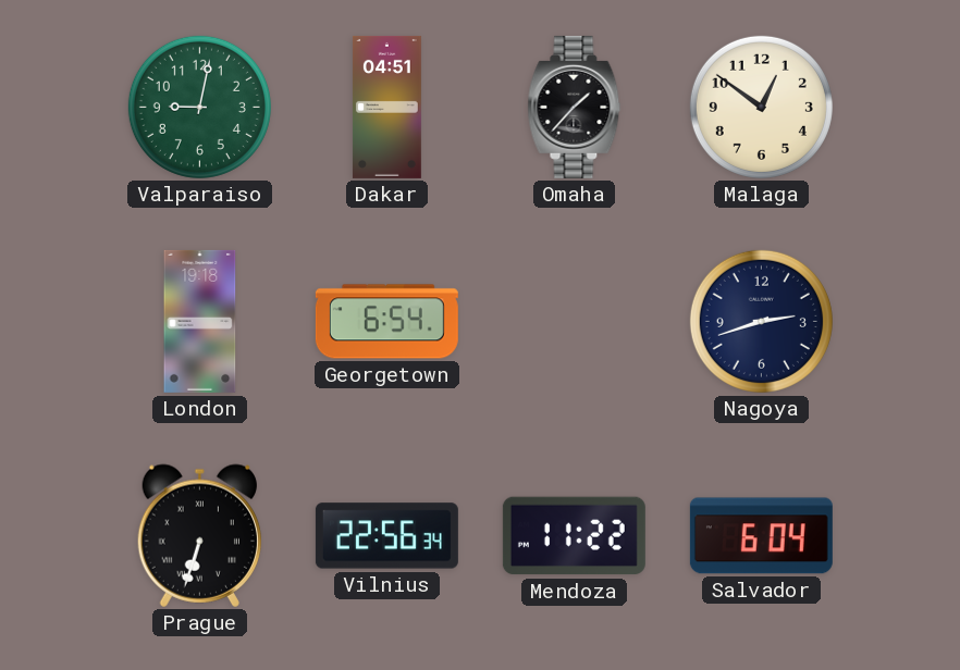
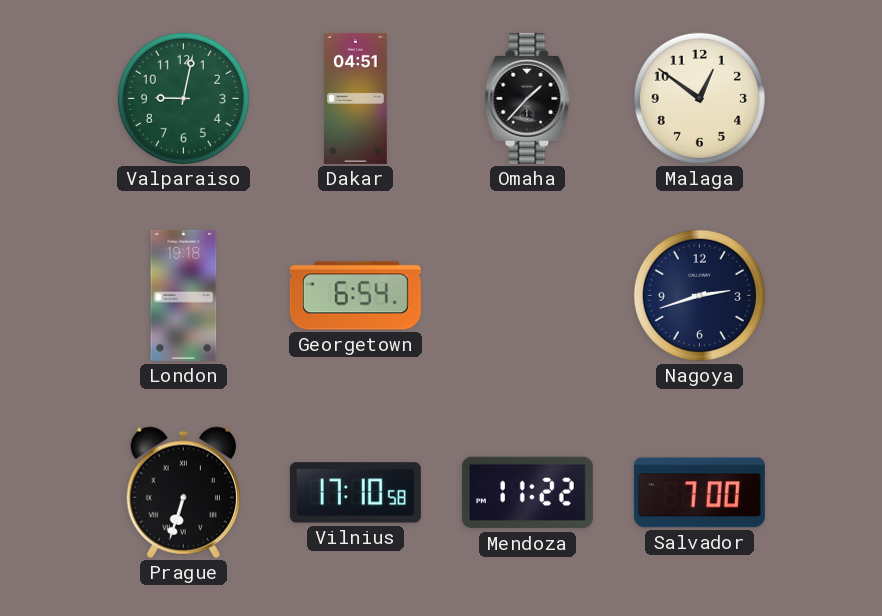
Vilnius: 22:56 -> 17:10 (355, 493)
Salvador: 6:04 -> 7:00 (699, 493)
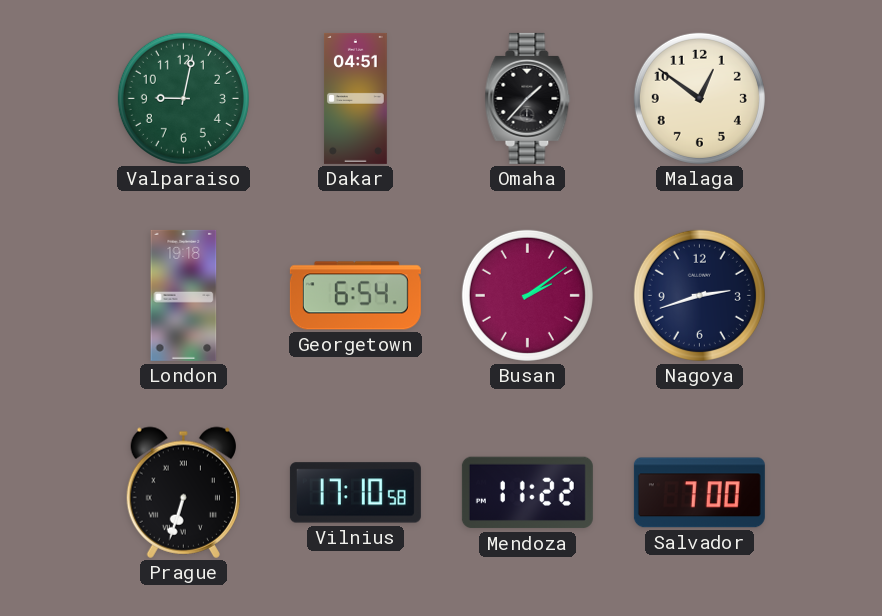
Busan: none -> 2:09 (527, 295)
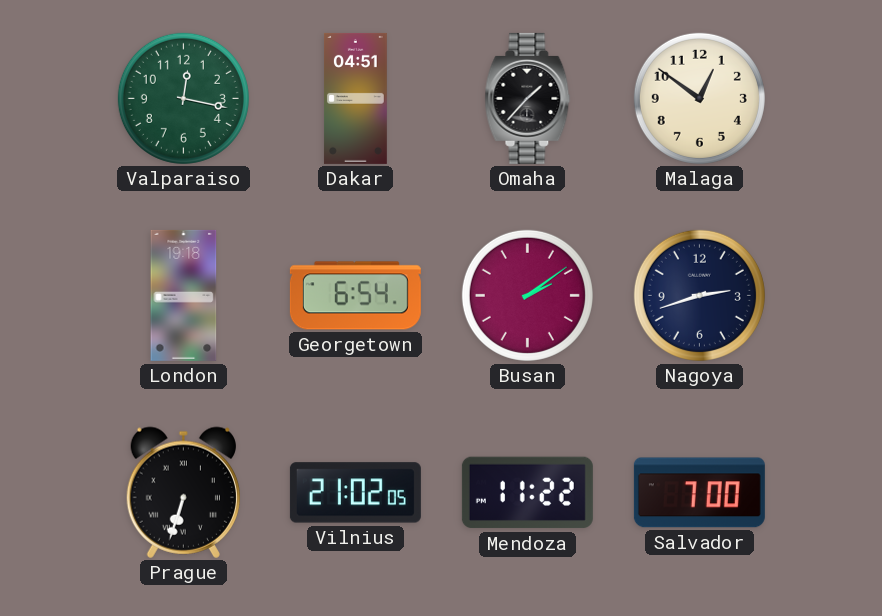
Valparaiso: 9:02 -> 12:17 (183, 98)
Vilnius: 17:10 -> 21:02 (355, 493)
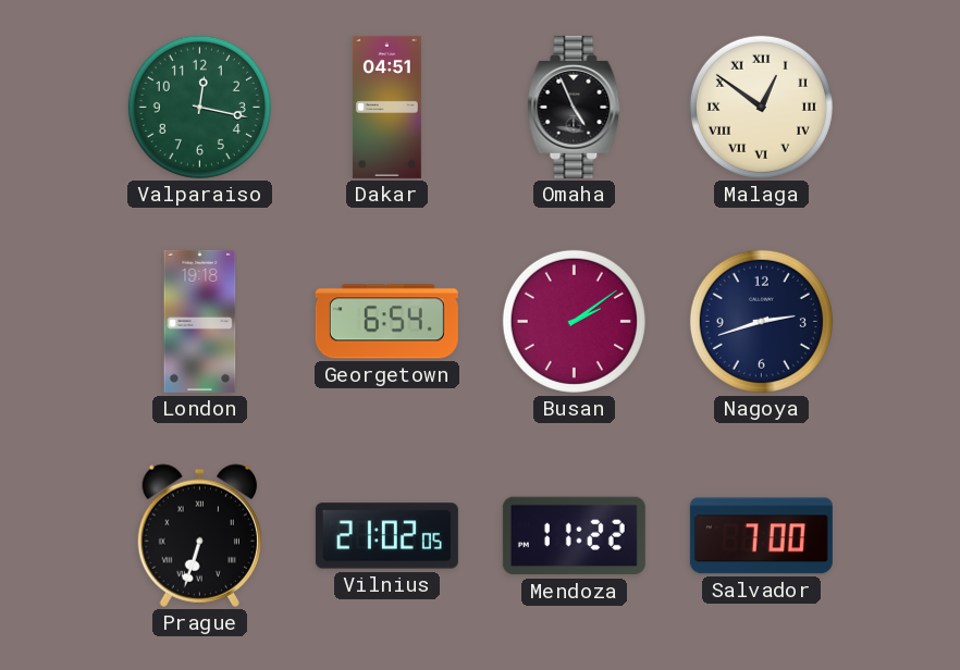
Omaha: 1:37 -> 4:56 (575, 107)
Malaga numerals: Arabic -> Roman (761, 107)
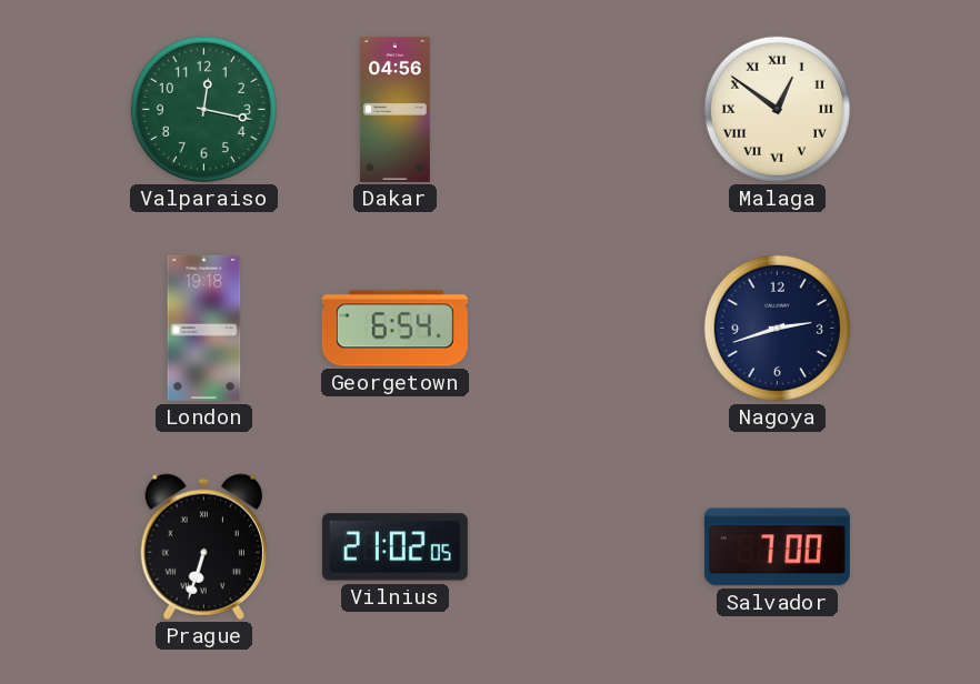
Dakar: 04:51 -> 04:56 (394, 109)
Omaha: 4:56 -> none (575, 107)
Busan: 2:09 -> none (574, 321)
Mendoza: 11:22 -> none (574, 536)
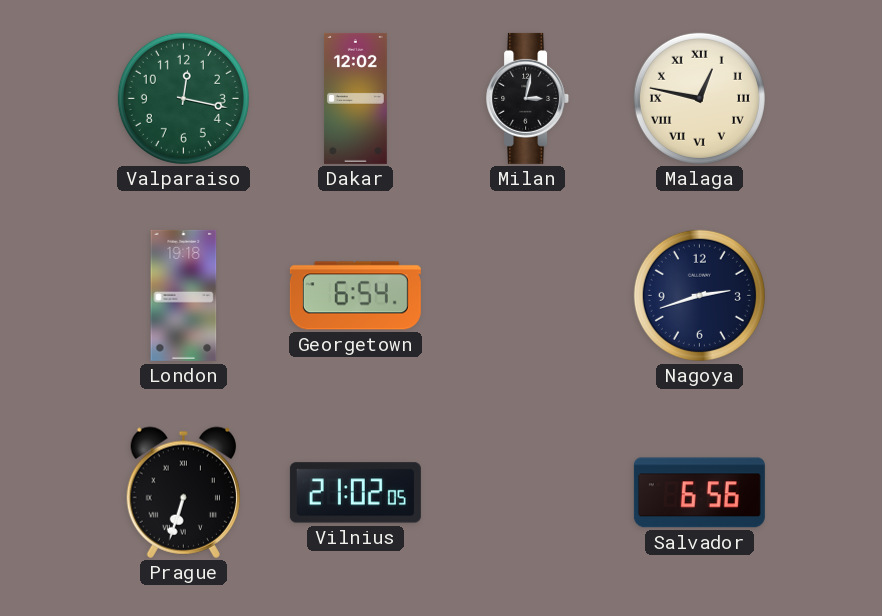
Dakar: 04:56 -> 12:02 (355, 98)
Milan: none -> 3:02 (528, 98)
Malaga: 12:51 -> 12:47 (699, 98)
Salvador: 7:00 -> 6:56 (699, 493)
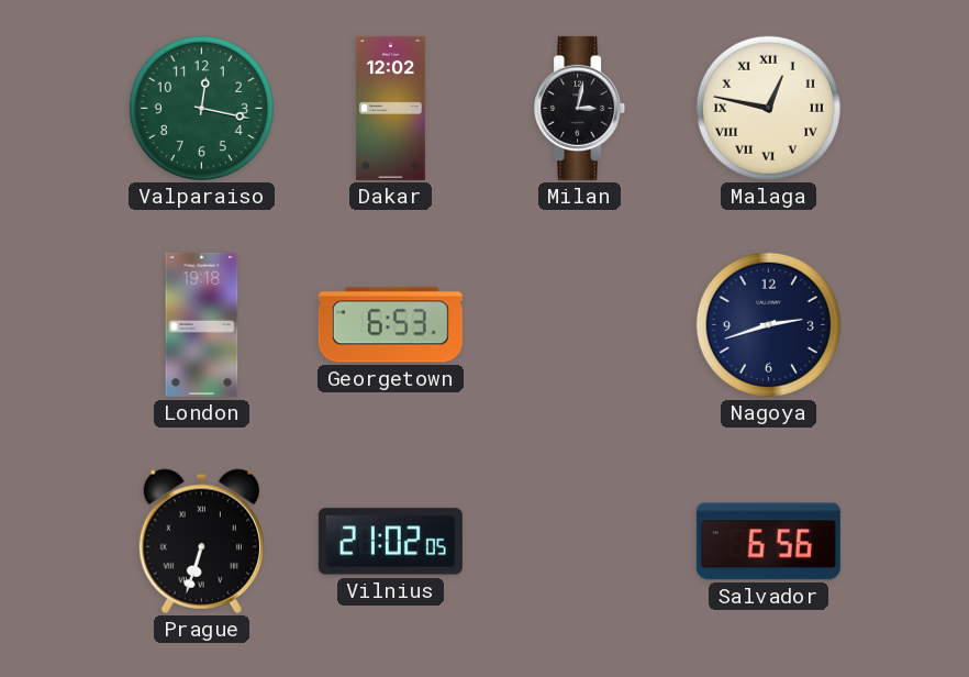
Georgetown: 6:54 -> 6:53 (390, 325)
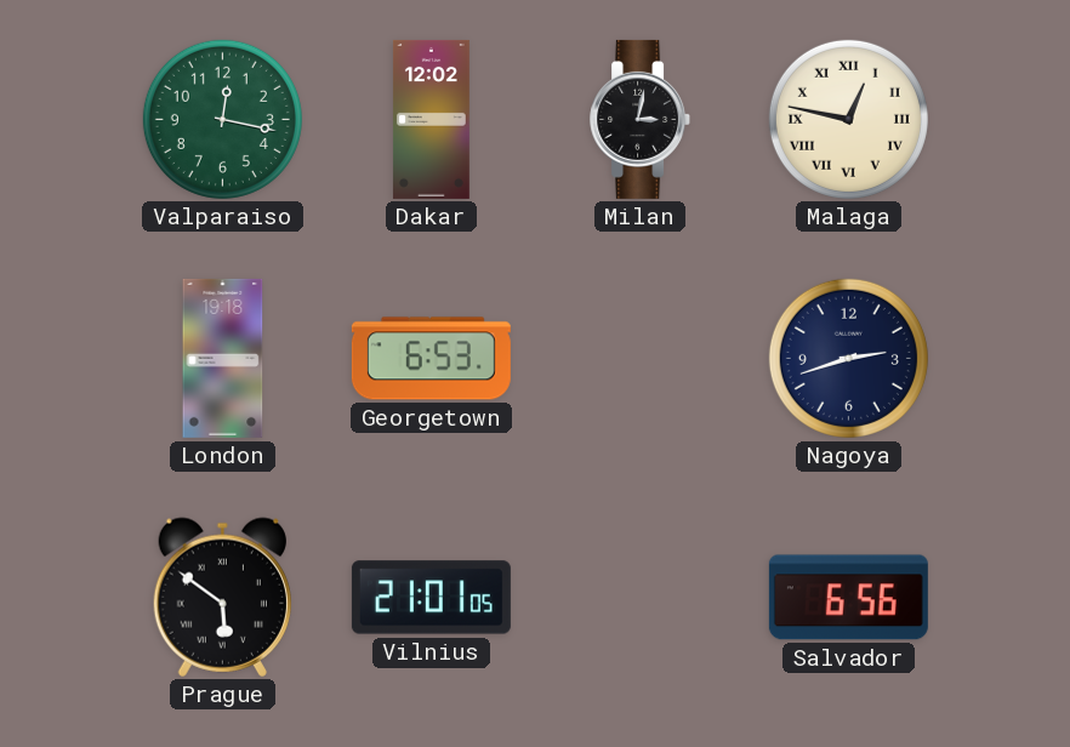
Prague: 6:33 -> 5:51 (222, 597)
Vilnius: 21:02 -> 21:01 (431, 598)
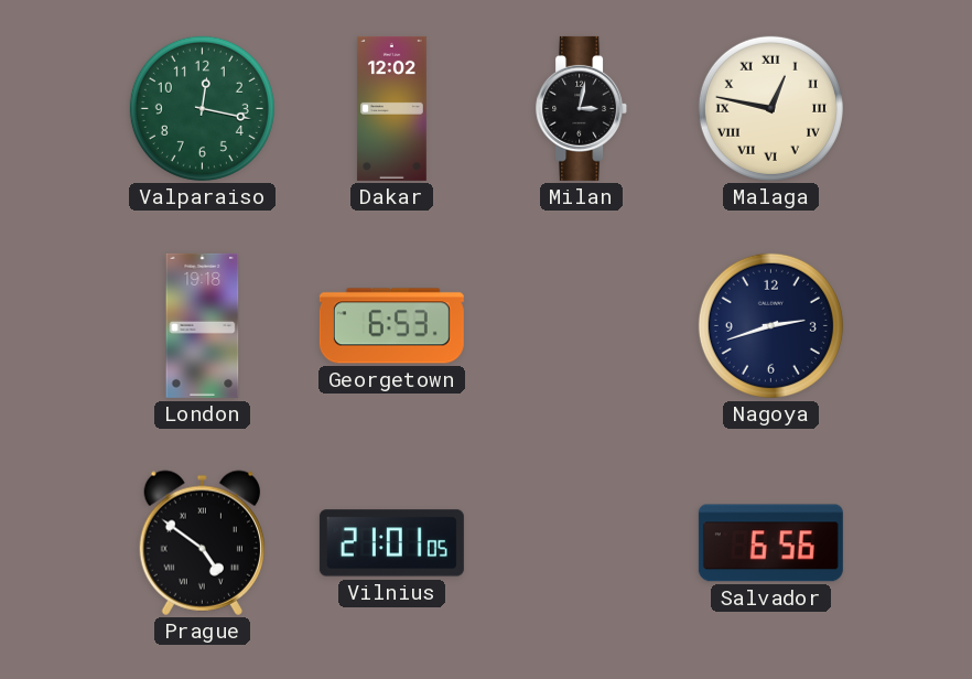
Prague: 5:51 -> 4:51 (202, 542)
